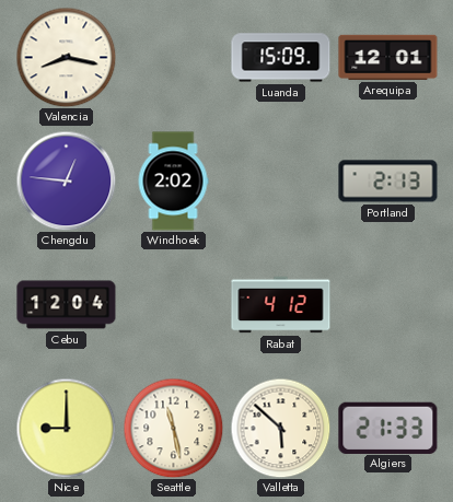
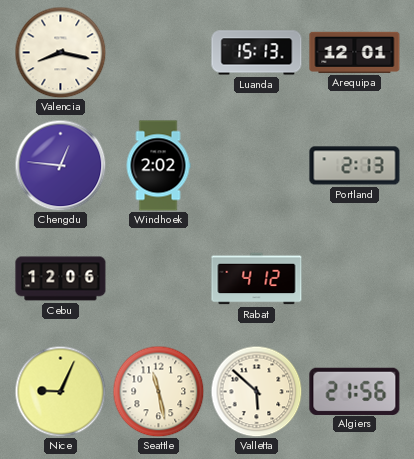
Luanda: 15:09 -> 15:13 (257, 53)
Cebu: 12:04 -> 12:06 (61, 279)
Nice: 9:00 -> 9:04 (60, 391)
Algiers: 21:33 -> 21:56 (355, 391)
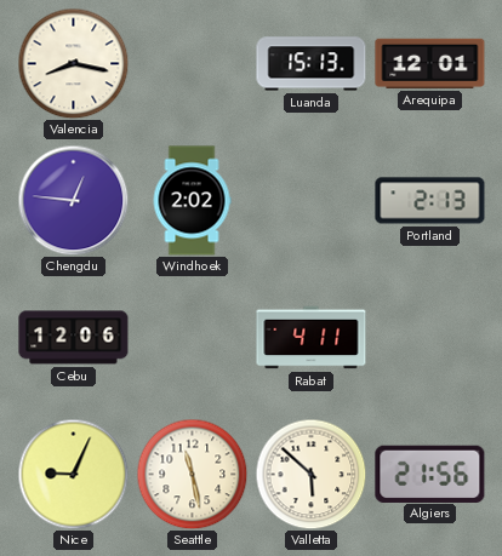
Rabat: 4:12 -> 4:11 (312, 338)
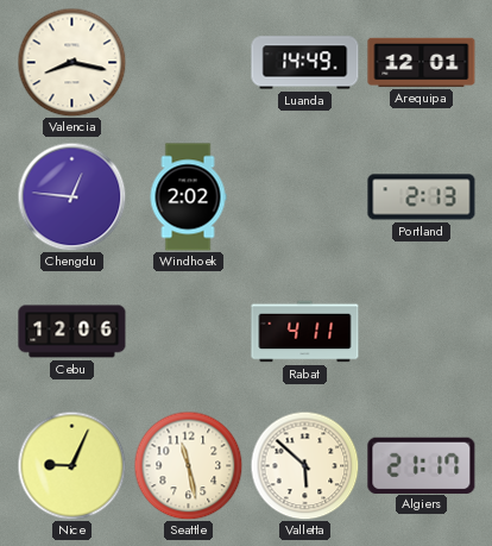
Luanda: 15:13 -> 14:49 (305, 63)
Algiers: 21:56 -> 21:17 (422, 465)
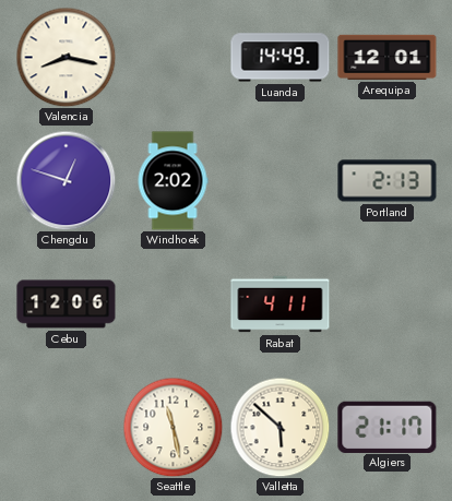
Chengdu: 12:46 -> 12:48 (66, 180)
Nice: 9:04 -> none (71, 465)
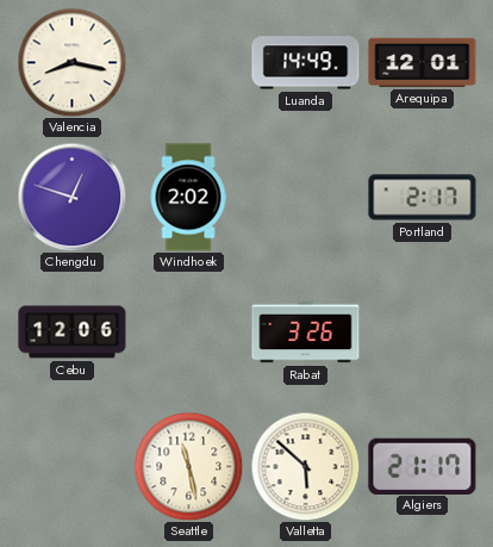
Portland: 2:13 -> 2:17 (423, 198)
Rabat: 4:11 -> 3:26 (306, 332)
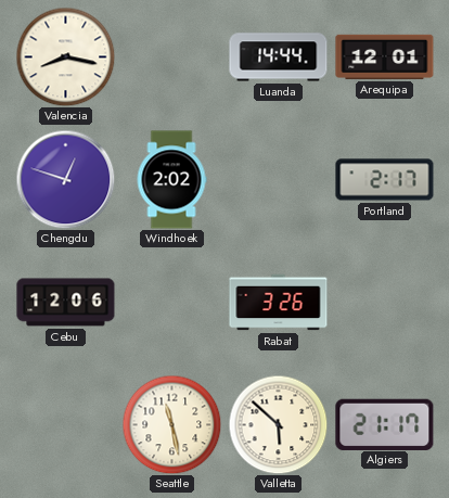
Luanda: 14:49 -> 14:44 (279, 58)
